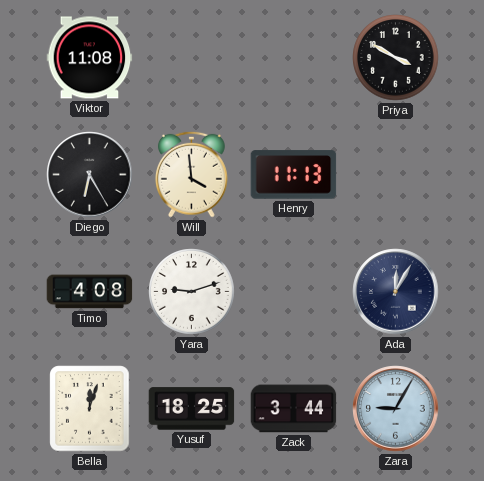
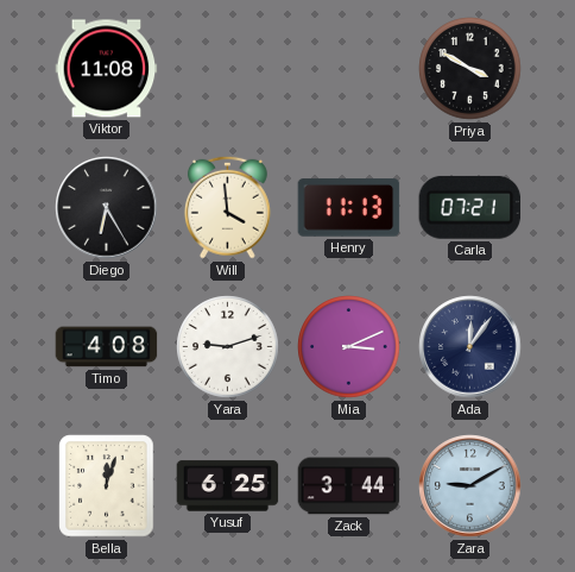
Carla: none -> 07:21 (470, 207)
Mia: none -> 3:11 (349, 347)
Ada: 12:05 -> 12:06 (470, 347)
Yusuf: 18:25 -> 6:25 (228, 486)
Zara: 9:05 -> 9:10 (470, 486)
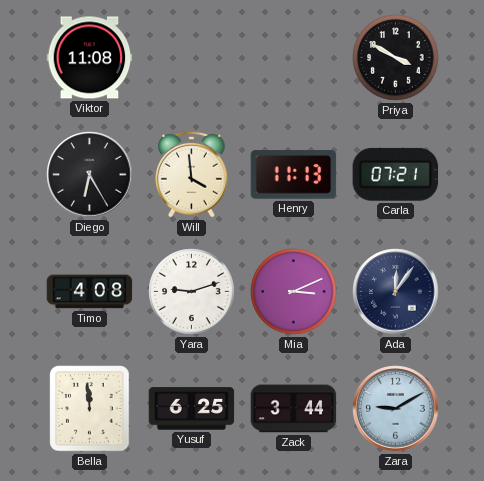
Bella: 12:03 -> 11:59 (90, 409)
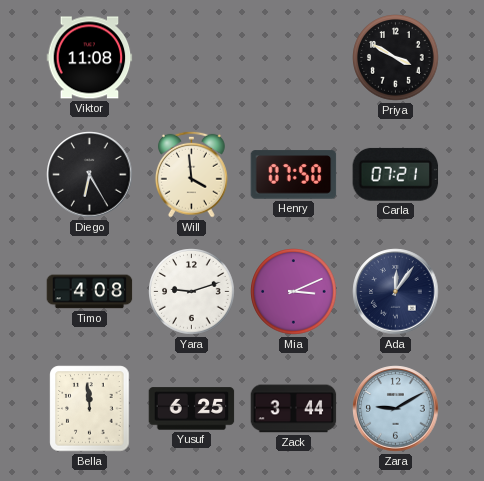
Henry: 11:13 -> 07:50 (294, 175)
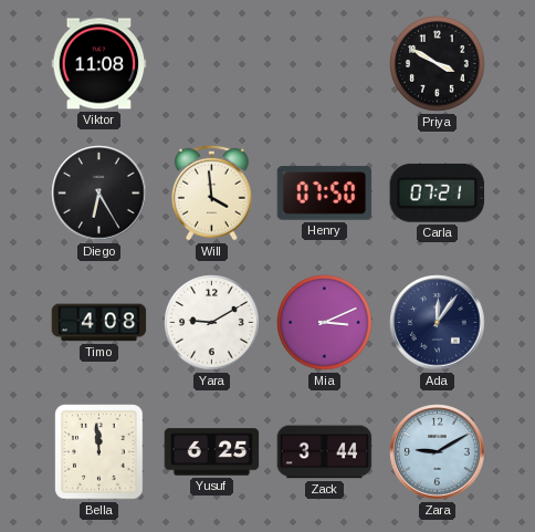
Yara: 9:12 -> 9:10 (212, 323)
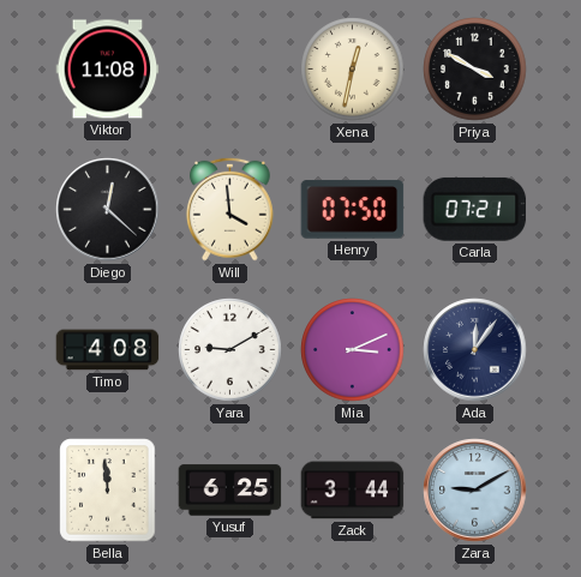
Xena: none -> 12:32 (353, 70)
Diego: 6:25 -> 12:22 (108, 210)
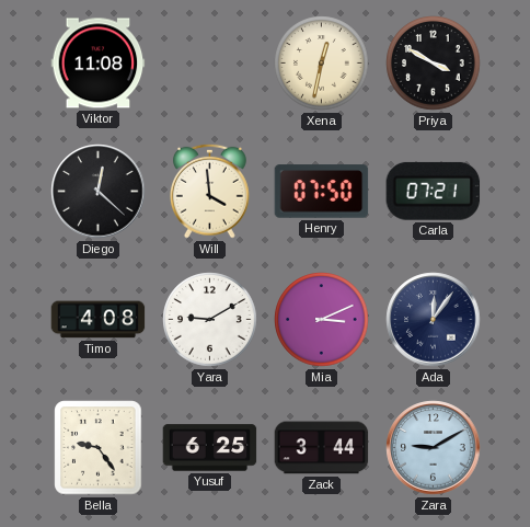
Bella: 11:59 -> 9:24 (99, 448)
